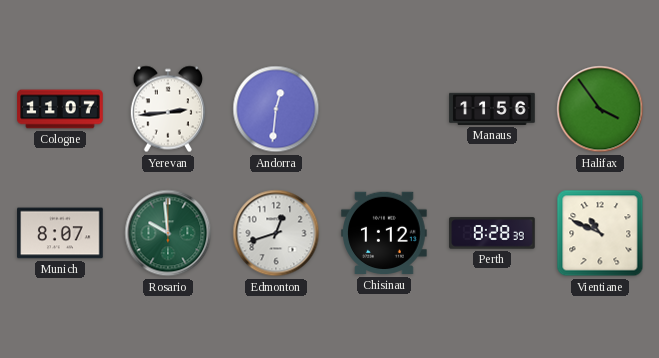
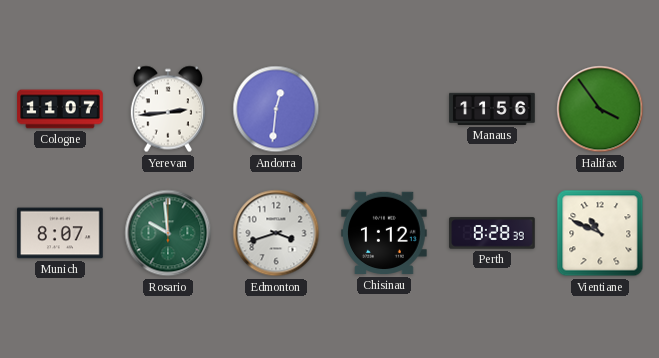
Edmonton: 12:42 -> 3:42 (276, 233)
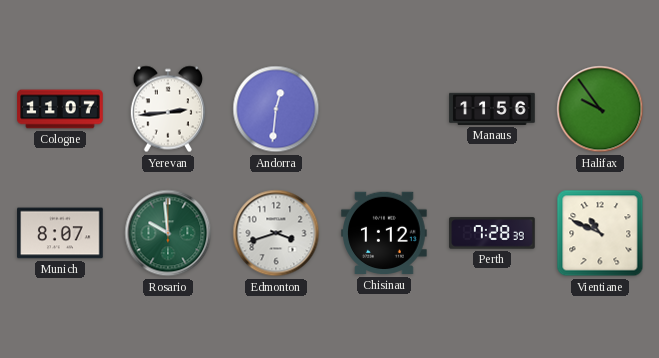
Halifax: 3:54 -> 9:54 (600, 109)
Perth: 8:28 -> 7:28 (492, 233)
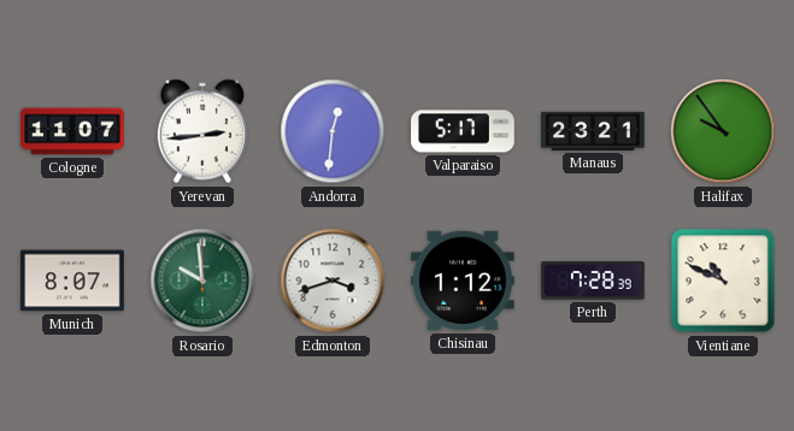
Valparaiso: none -> 5:17 (463, 131)
Manaus: 11:56 -> 23:21 (593, 131)
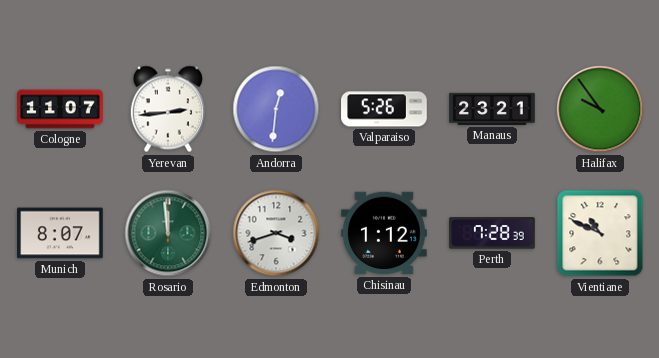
Valparaiso: 5:17 -> 5:26 (384, 109)
Rosario: 9:59 -> 11:59 (168, 233)
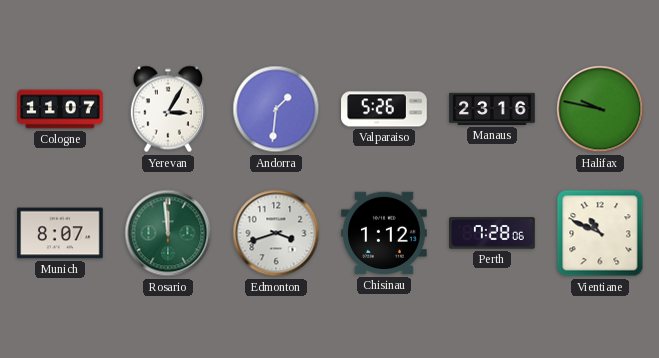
Yerevan: 2:44 -> 3:05 (168, 109)
Andorra: 12:31 -> 1:31 (276, 109)
Manaus: 23:21 -> 23:16 (492, 109)
Halifax: 9:54 -> 9:47 (600, 109)
Perth: 7:28:39 -> 7:28:06 (492, 233)
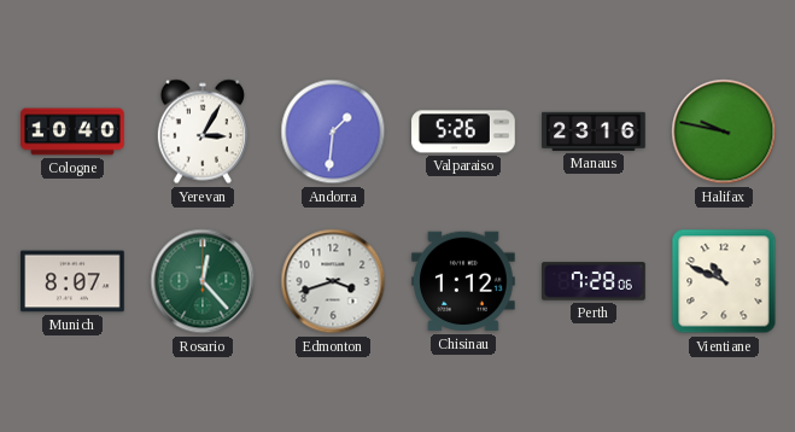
Cologne: 11:07 -> 10:40 (72, 132)
Rosario: 11:59 -> 12:23 (203, 281)
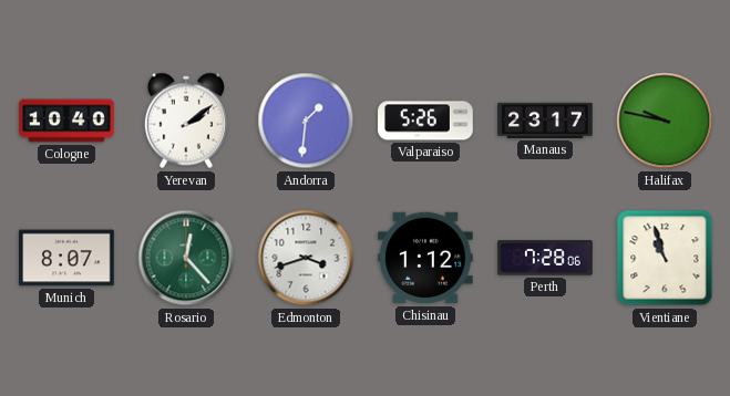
Yerevan: 3:05 -> 2:09 (186, 121)
Manaus: 23:16 -> 23:17 (545, 121)
Vientiane: 10:49 -> 10:57 (665, 258)
